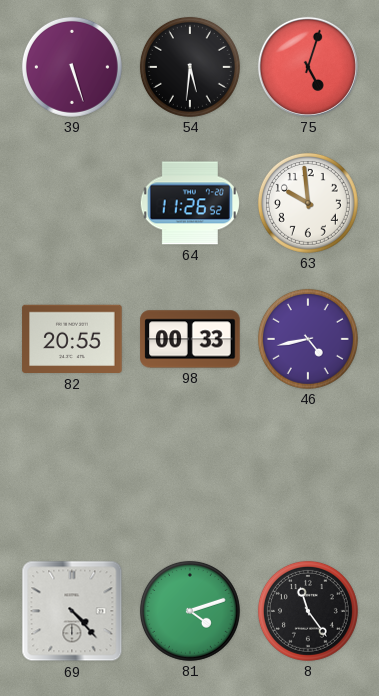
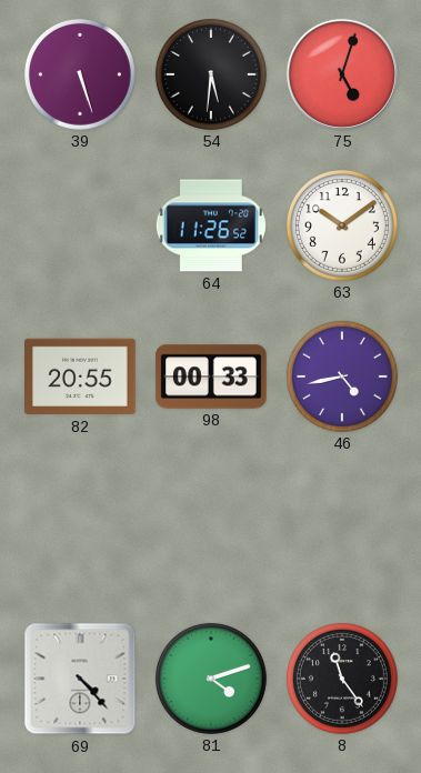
63: 9:59 -> 10:09 (342, 225)
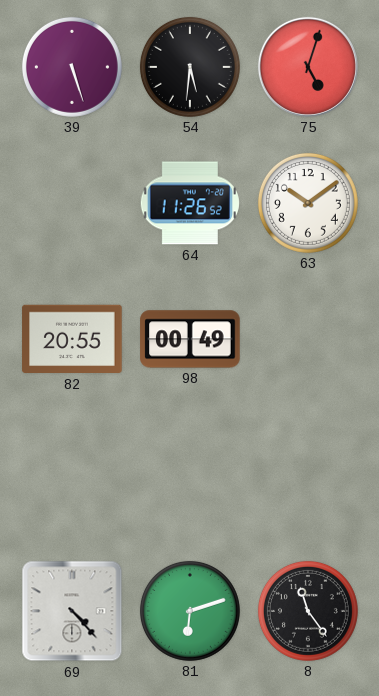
98: 00:33 -> 00:49 (190, 339)
46: 4:43 -> none (342, 377)
81: 4:12 -> 6:12 (190, 611)
